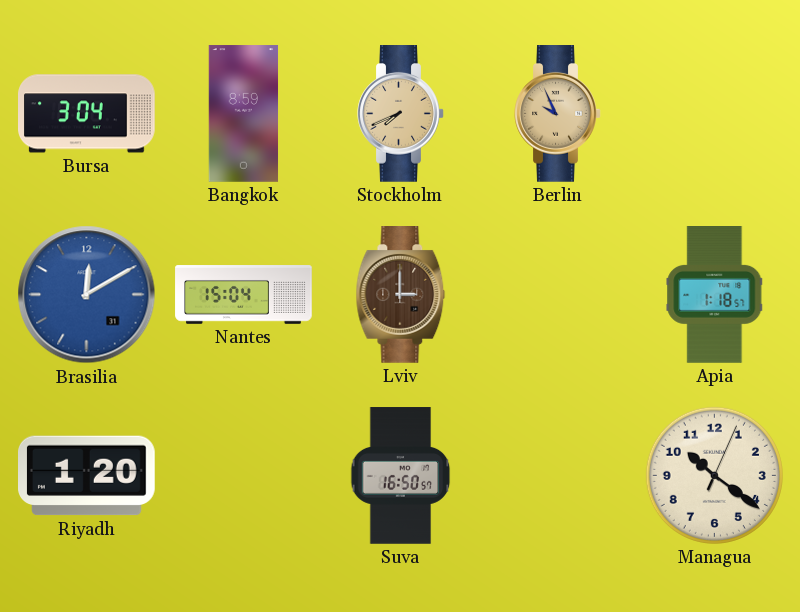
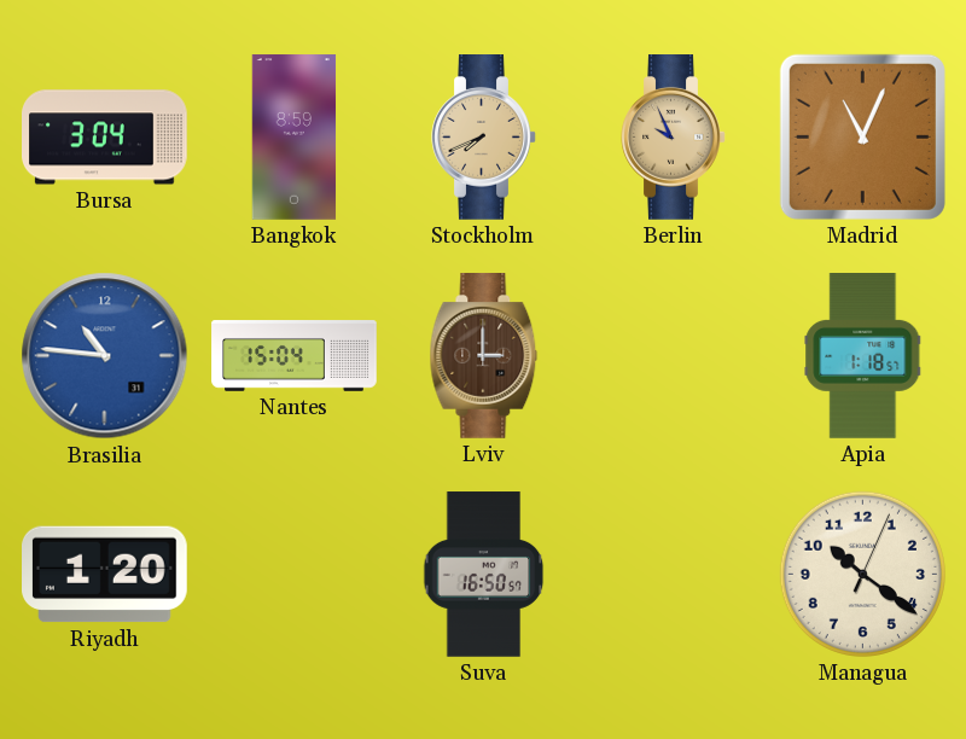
Madrid: none -> 11:04 (862, 136)
Brasilia: 12:10 -> 10:46 (105, 356)
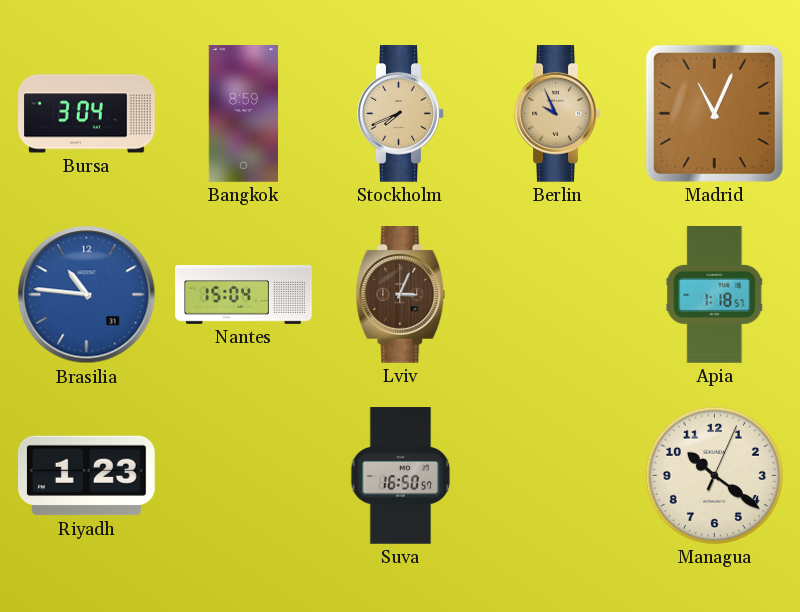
Lviv: 3:00 -> 3:04 (401, 295)
Riyadh: 1:20 -> 1:23 (87, 476)
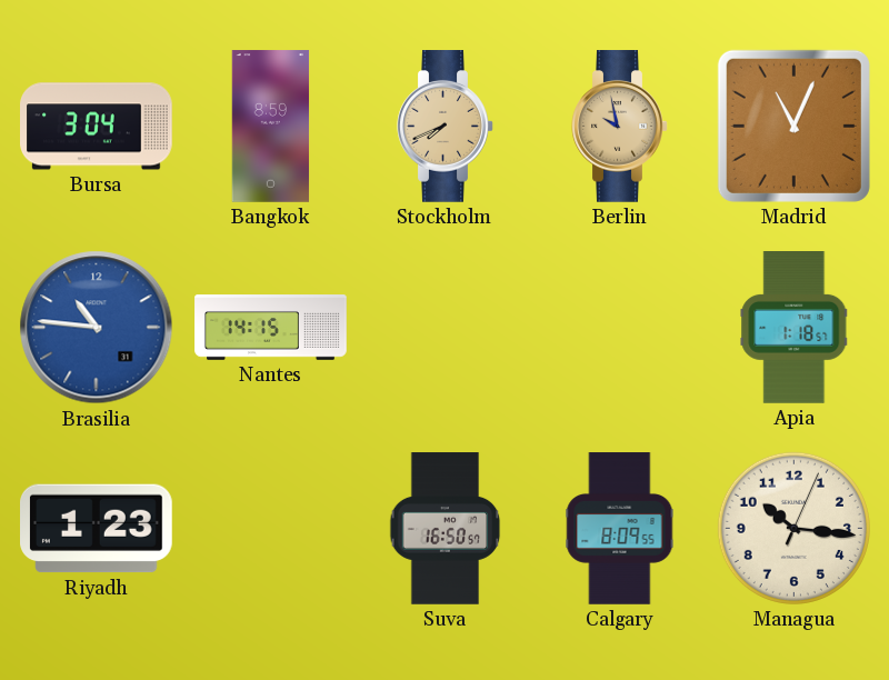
Berlin: 9:56 -> 9:58 (620, 127)
Nantes: 15:04 -> 14:15 (271, 328)
Lviv: 3:04 -> none (401, 295)
Calgary: none -> 8:09 (620, 529)
Managua: 10:21 -> 10:16 (793, 528)
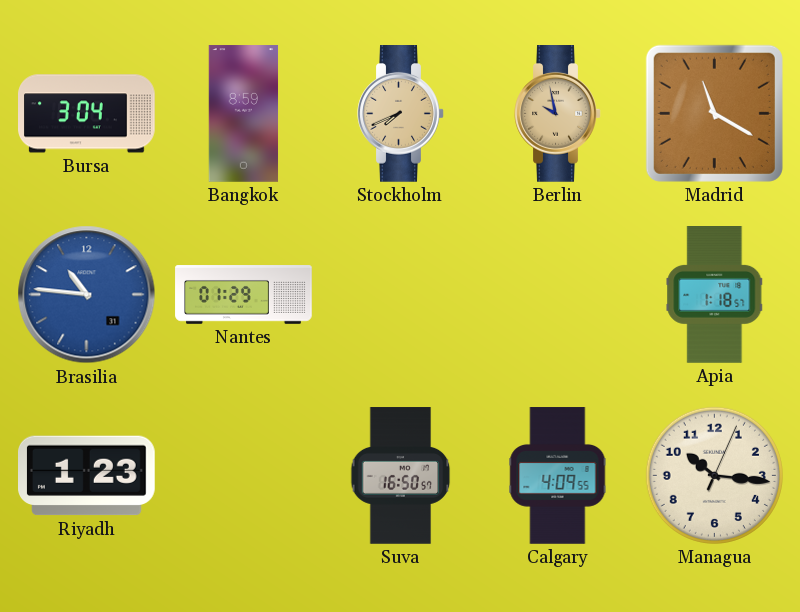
Madrid: 11:04 -> 11:20 (714, 113)
Nantes: 14:15 -> 01:29 (244, 295)
Calgary: 8:09 -> 4:09 (558, 476)
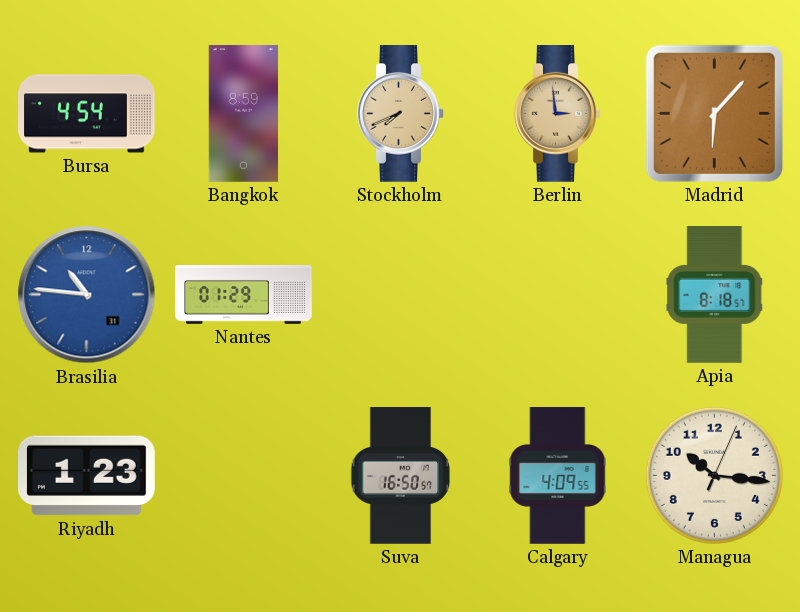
Bursa: 3:04 -> 4:54 (87, 114)
Berlin: 9:58 -> 2:59 (558, 114)
Madrid: 11:20 -> 6:07 (714, 113)
Apia: 1:18 -> 8:18 (715, 295)
